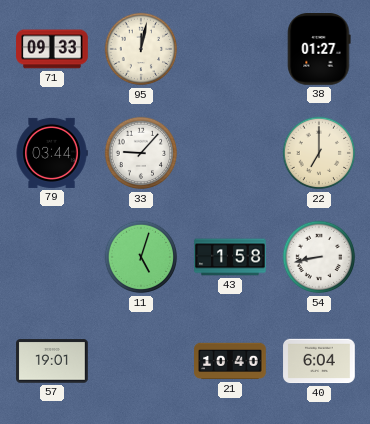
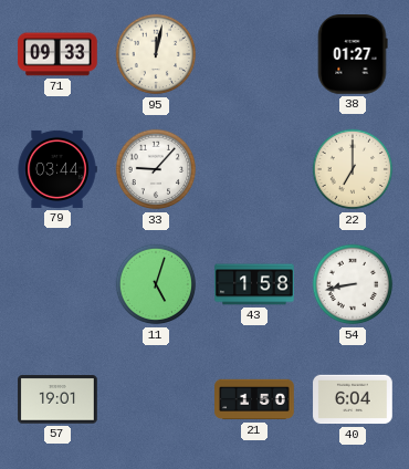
21: 10:40 -> 1:50 (254, 399)
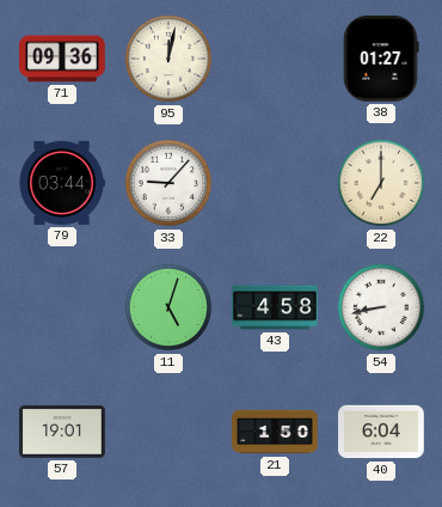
71: 09:33 -> 09:36 (62, 59)
43: 1:58 -> 4:58 (275, 307)
